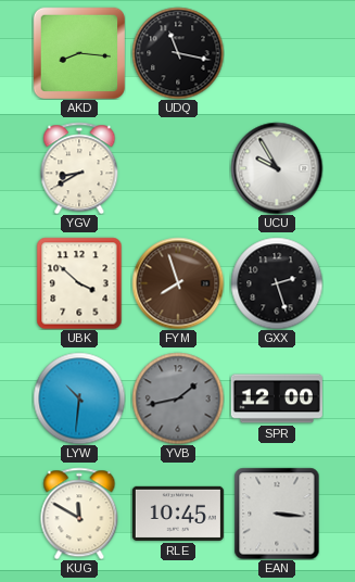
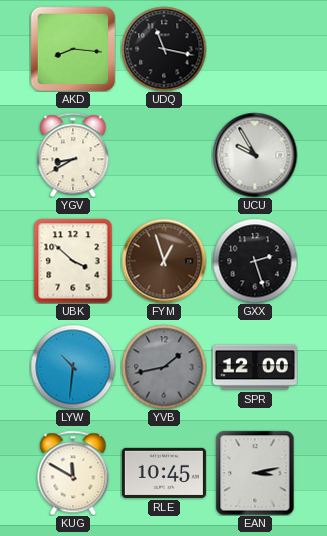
FYM: 7:57 -> 12:57 (164, 261)
EAN: 3:16 -> 3:13 (255, 473)
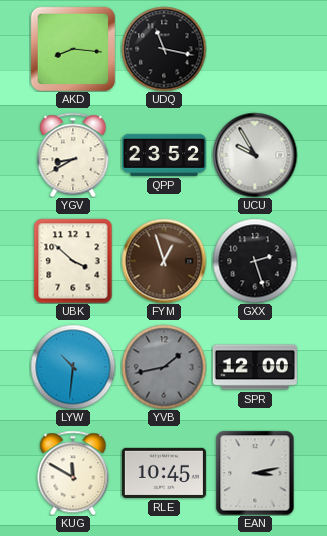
QPP: none -> 23:52 (164, 155)
